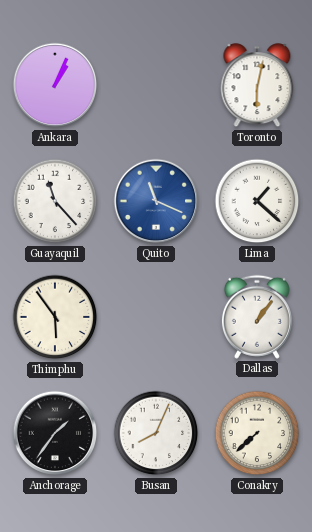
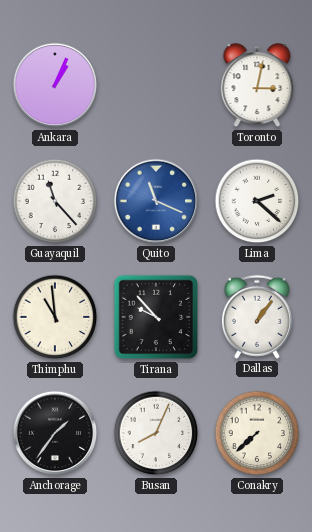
Toronto: 6:02 -> 3:02 (257, 86)
Lima: 1:22 -> 2:22 (257, 201)
Thimphu: 5:54 -> 10:59 (55, 317)
Tirana: none -> 9:53 (156, 317)
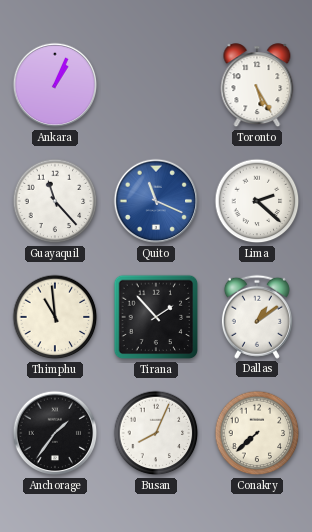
Toronto: 3:02 -> 5:25 (257, 86)
Tirana: 9:53 -> 1:53 (156, 317)
Dallas: 1:06 -> 1:09 (257, 317)
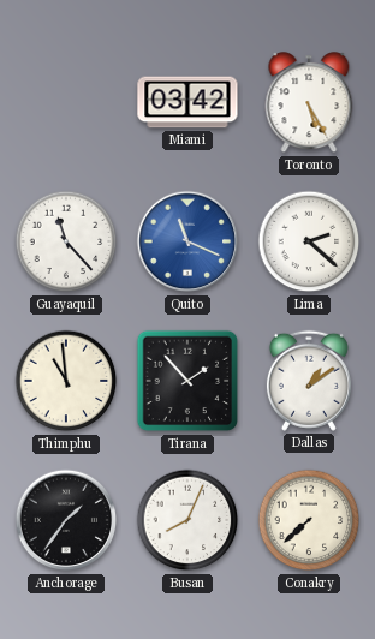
Ankara: 1:04 -> none (55, 85)
Miami: none -> 03:42 (187, 102)
